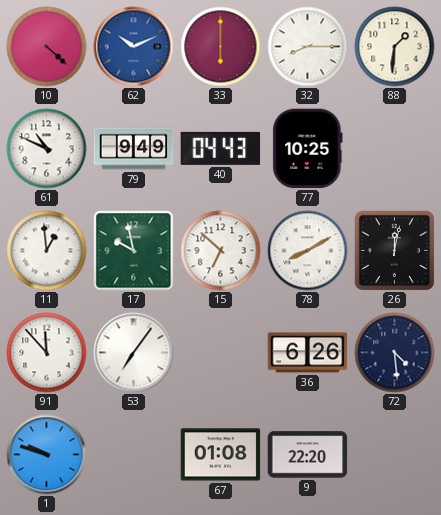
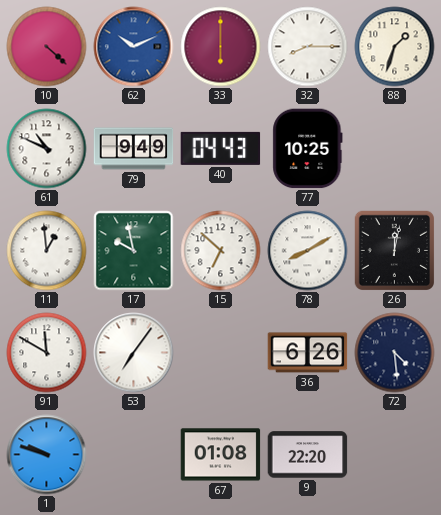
88: 1:31 -> 1:33 (395, 47)
91: 11:53 -> 11:50 (47, 353)
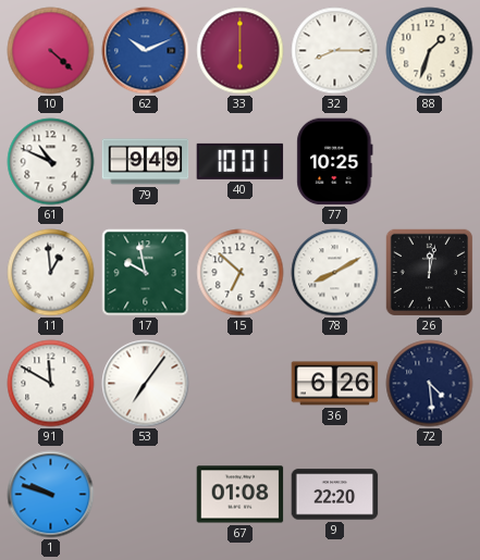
40: 04:43 -> 10:01 (241, 161)
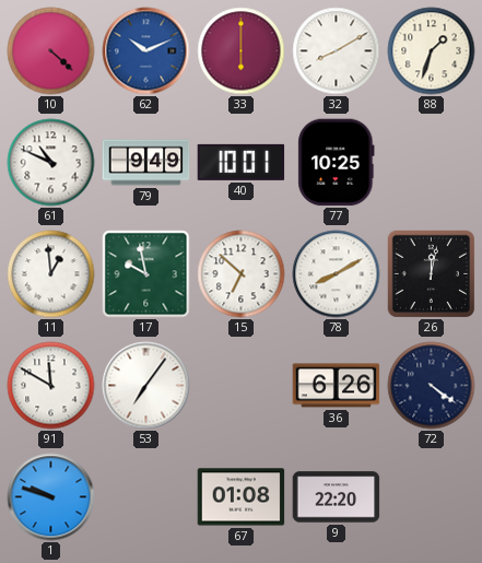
32: 8:15 -> 8:10 (337, 51)
72: 4:29 -> 4:21 (432, 386)
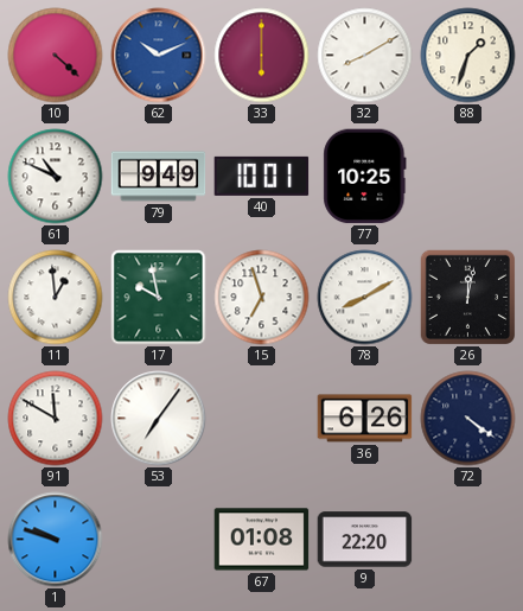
15: 6:52 -> 6:57 (262, 298)
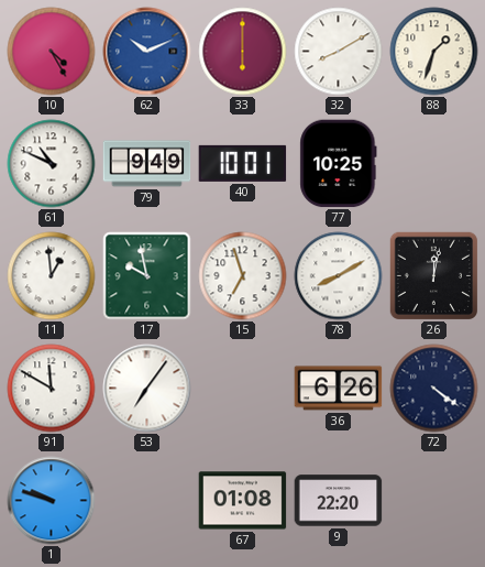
10: 4:22 -> 4:25 (52, 52)
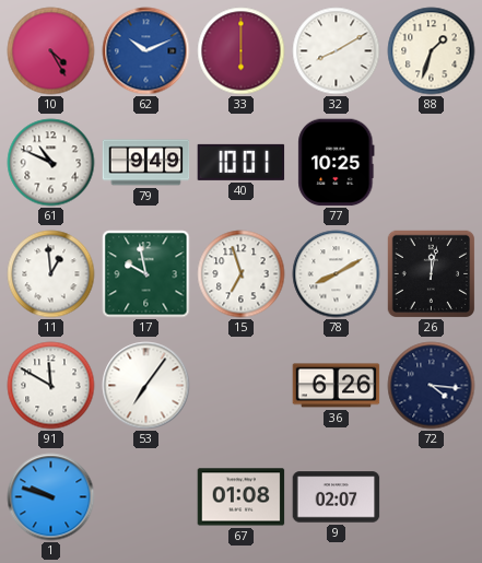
72: 4:21 -> 4:16 (432, 386)
9: 22:20 -> 02:07 (337, 497)
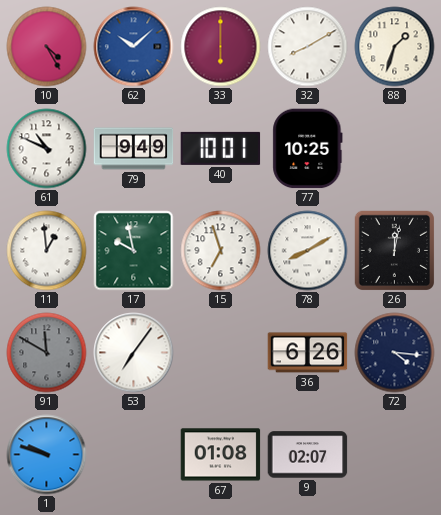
62: 10:11 -> 10:08 (134, 47)
91 dial: white -> grey (47, 353)
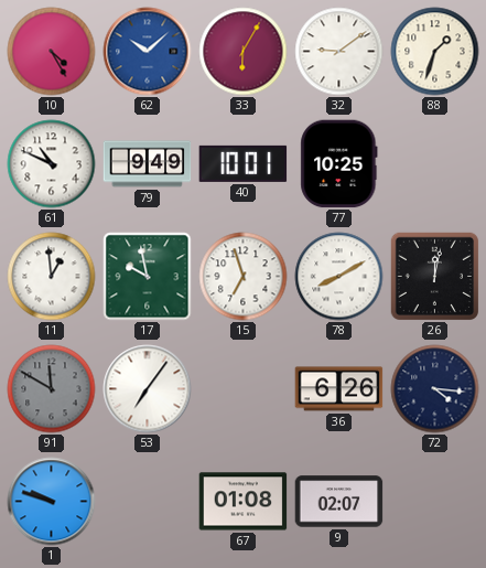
33: 6:00 -> 6:05 (244, 52)
32: 8:10 -> 9:09 (339, 52)
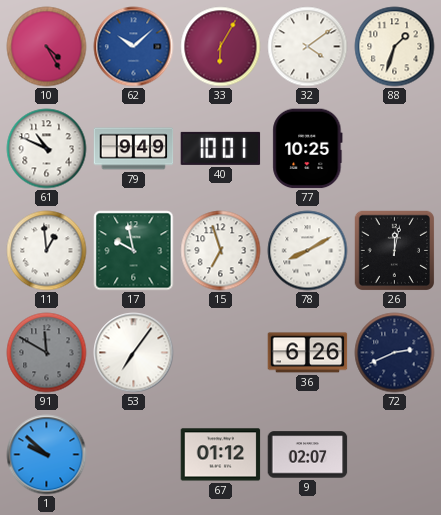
32: 9:09 -> 4:09 (308, 47)
72: 4:16 -> 2:41 (395, 353)
1: 9:48 -> 9:52 (47, 455)
67: 01:08 -> 01:12 (221, 455)
